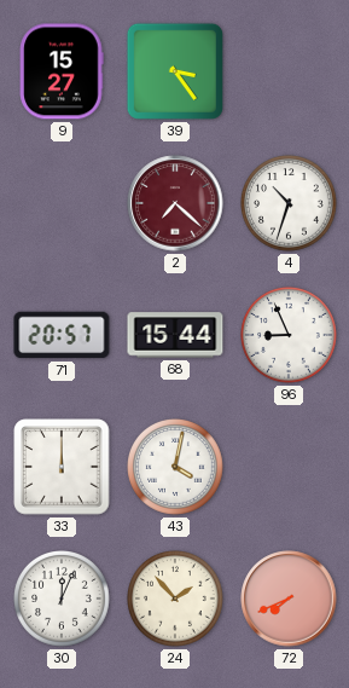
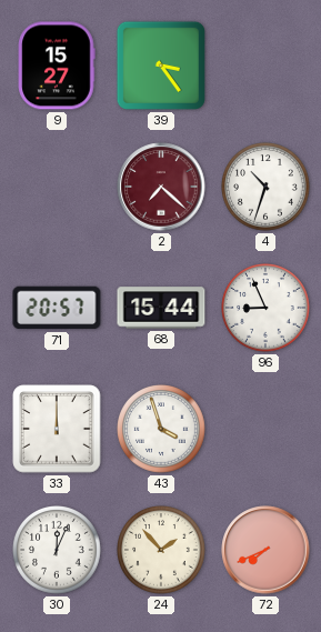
43: 4:02 -> 3:57 (162, 430)
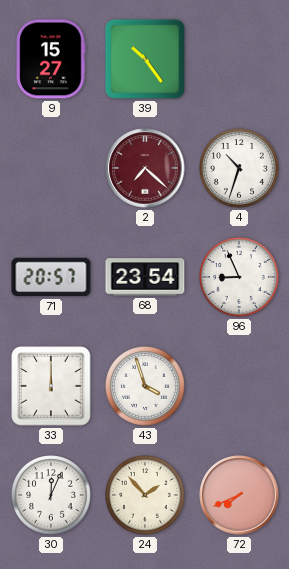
39: 3:24 -> 10:24 (145, 59)
68: 15:44 -> 23:54 (145, 277)
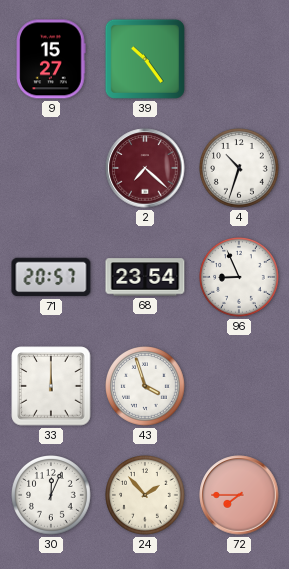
72: 7:41 -> 7:45 (239, 495)
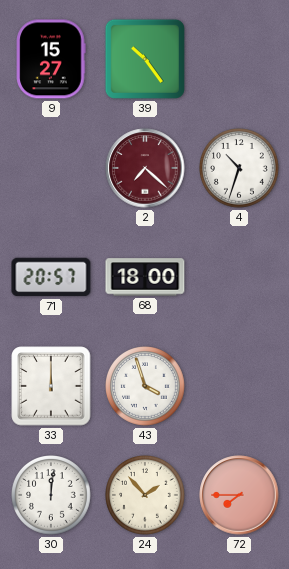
68: 23:54 -> 18:00 (145, 277)
96: 8:56 -> none (240, 278)
30: 12:04 -> 12:01 (52, 496)
